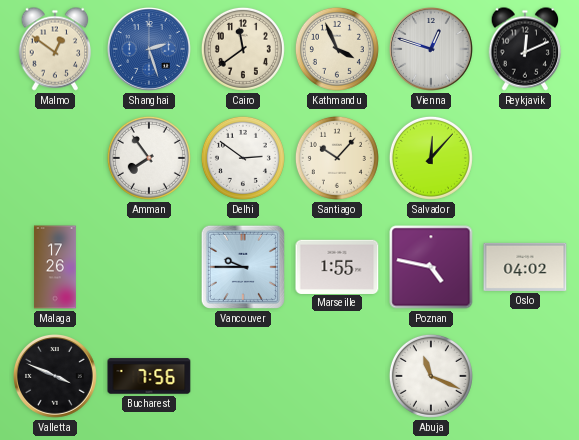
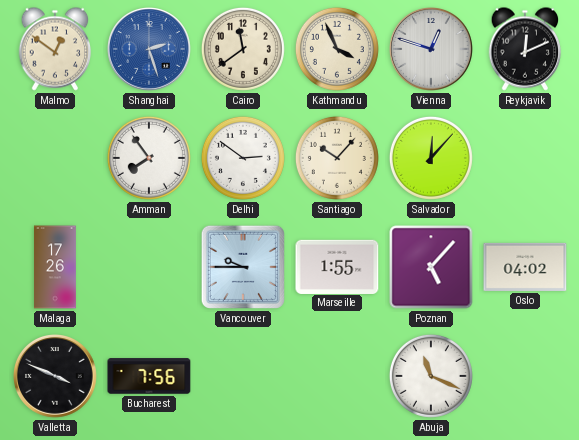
Poznan: 4:47 -> 5:07 (431, 267)
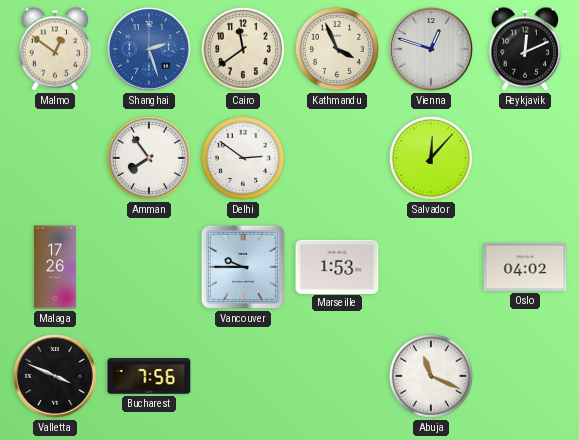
Santiago: 10:07 -> none (337, 158)
Marseille: 1:55 -> 1:53 (337, 266)
Poznan: 5:07 -> none (431, 267)
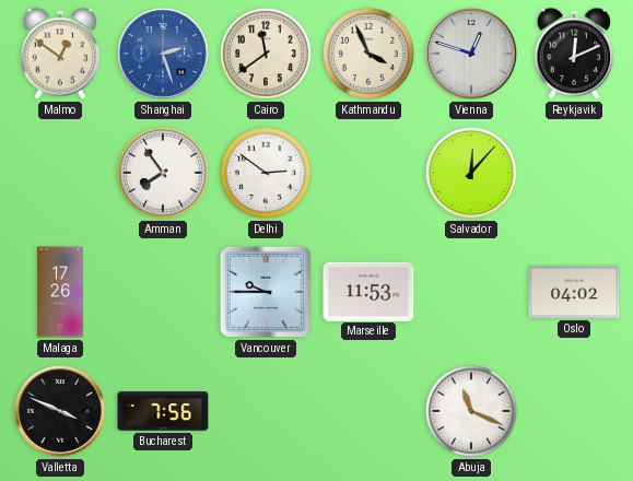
Marseille: 1:53 -> 11:53 (368, 291)
